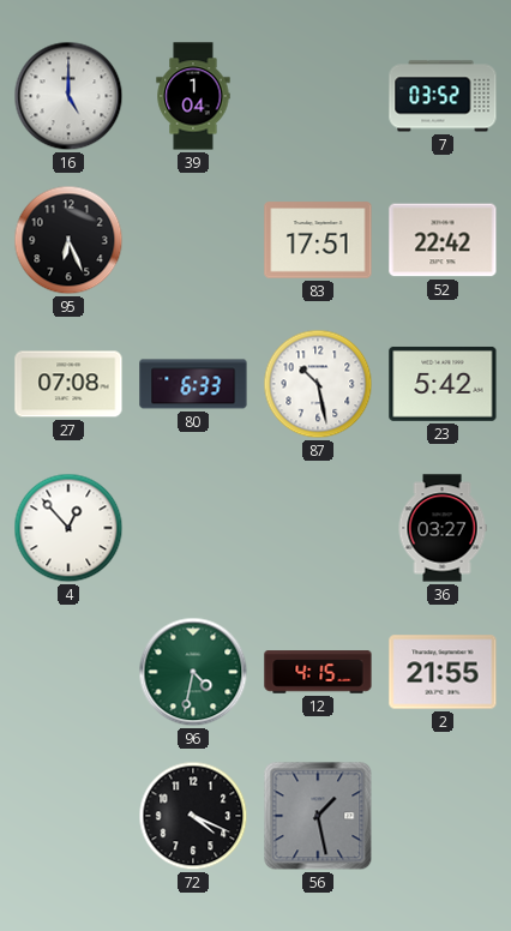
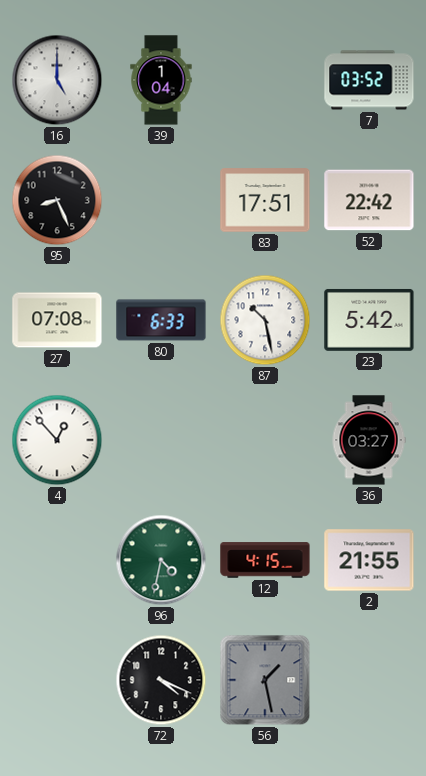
95: 6:26 -> 8:26 (57, 200)
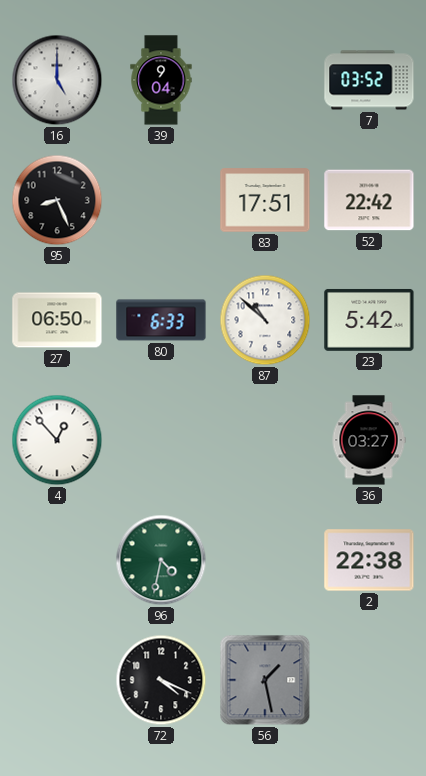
39: 1:04 -> 9:04 (161, 80)
27: 07:08 -> 06:50 (57, 320)
87: 10:28 -> 10:52 (265, 320)
12: 4:15 -> none (265, 560)
2: 21:55 -> 22:38 (369, 560)
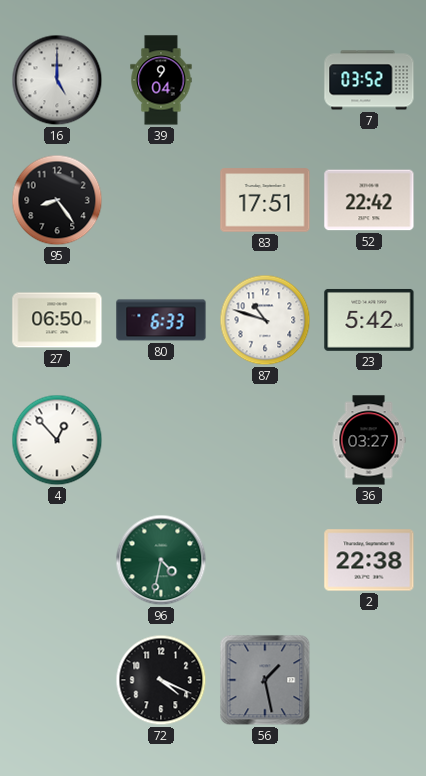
95: 8:26 -> 8:24 (57, 200)
87: 10:52 -> 10:48 (265, 320)
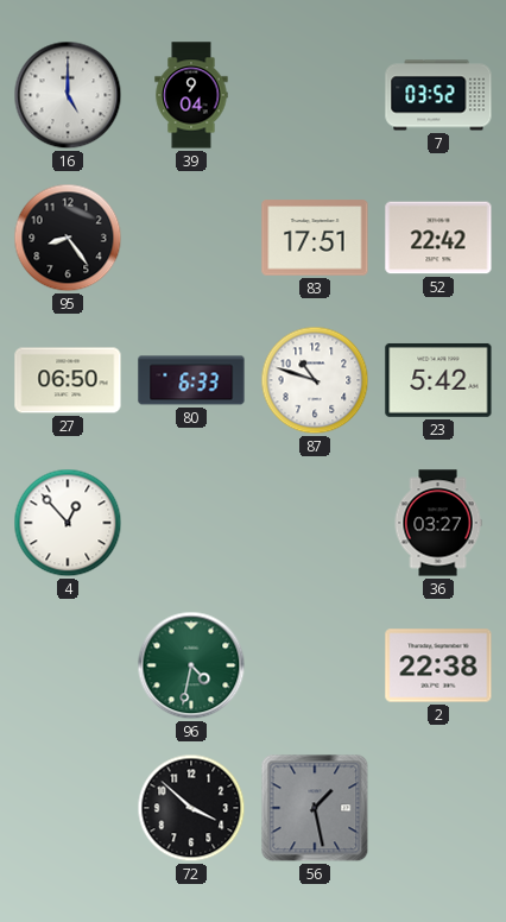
72: 4:19 -> 3:52 (191, 808)
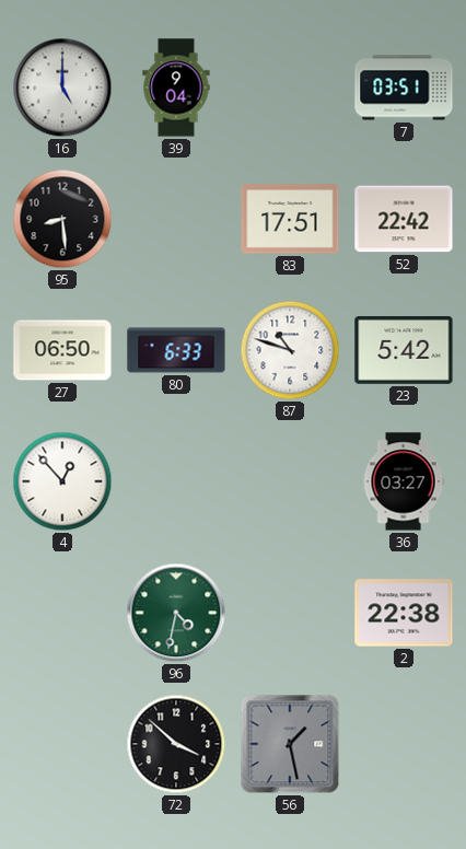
7: 03:52 -> 03:51 (404, 88)
95: 8:24 -> 8:29 (62, 219)
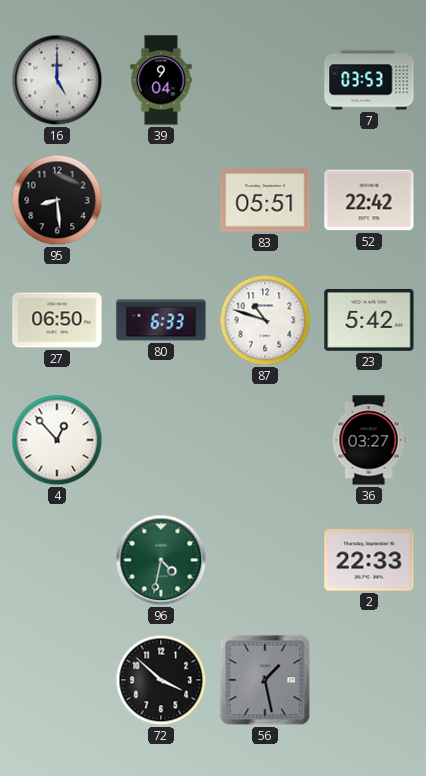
7: 03:51 -> 03:53 (369, 80)
83: 17:51 -> 05:51 (265, 200)
2: 22:38 -> 22:33 (369, 560)
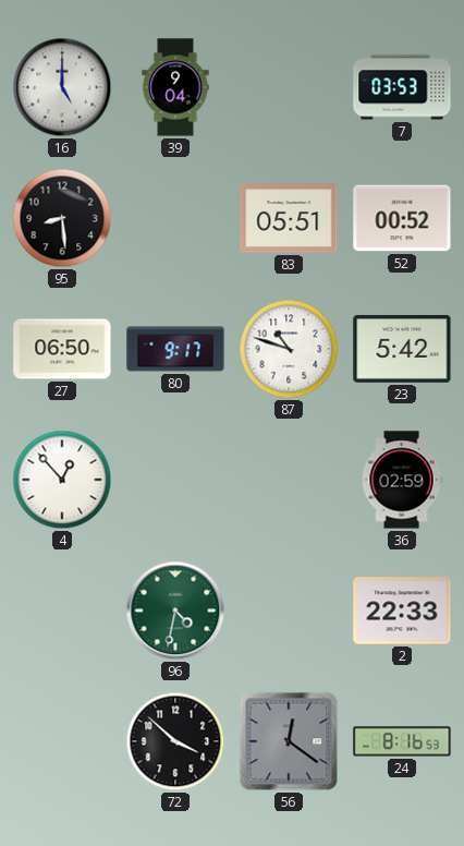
52: 22:42 -> 00:52 (402, 218)
80: 6:33 -> 9:17 (175, 349)
36: 03:27 -> 02:59 (402, 480)
56: 1:28 -> 12:21 (289, 741)
24: none -> 8:16 (402, 741)
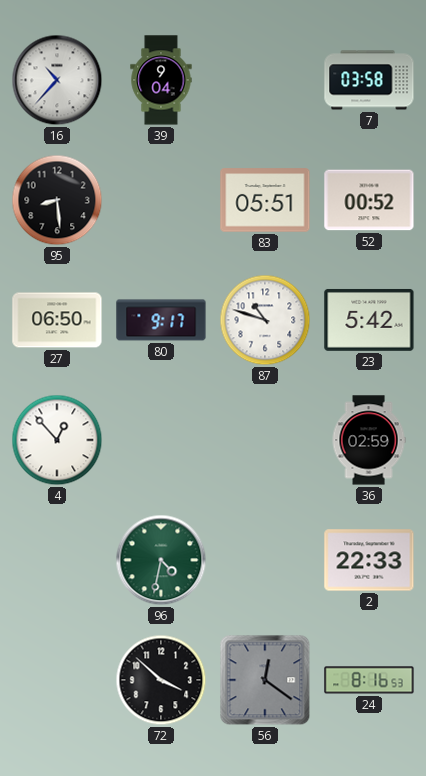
16: 5:00 -> 10:37 (57, 80)
7: 03:53 -> 03:58 (369, 80)
